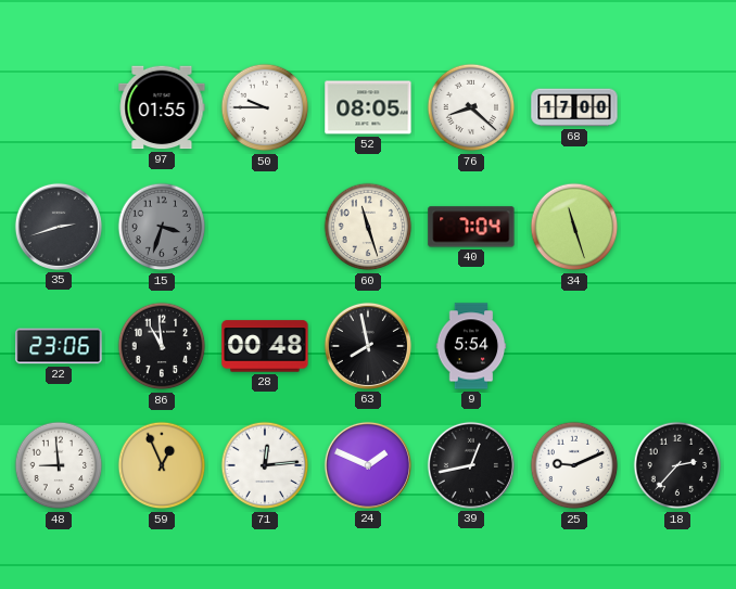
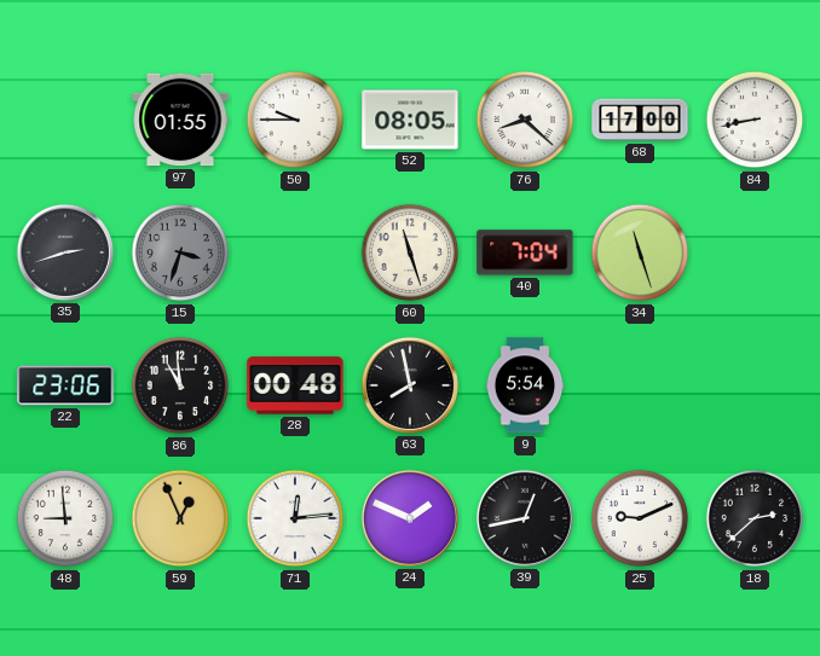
84: none -> 8:43 (755, 120)
18: 2:37 -> 2:38 (755, 518)
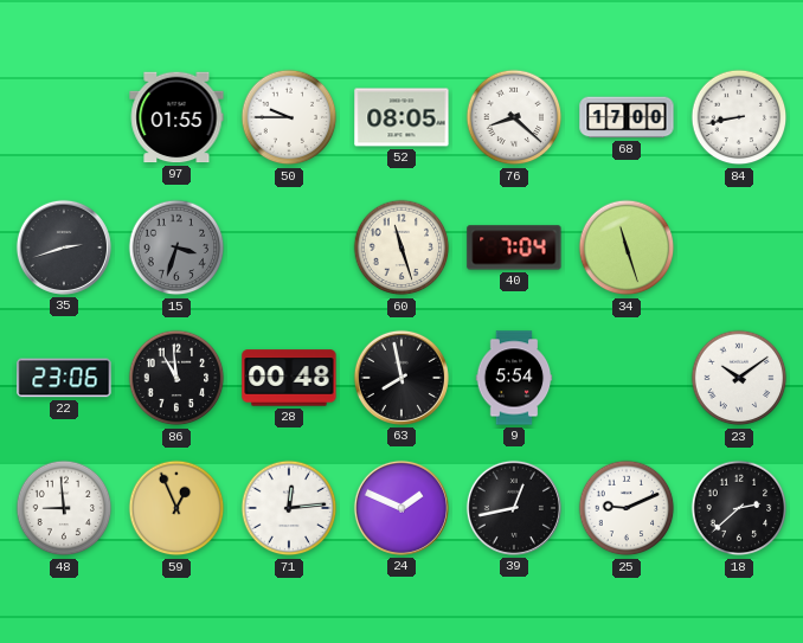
23: none -> 10:09 (739, 378)
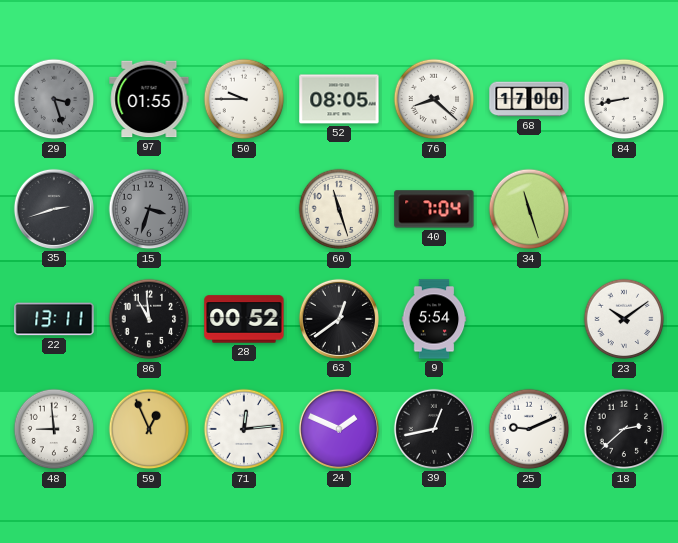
29: none -> 3:27 (54, 99)
22: 23:06 -> 13:11 (54, 319)
28: 00:48 -> 00:52 (244, 319)
63: 7:58 -> 12:39 (339, 319)
